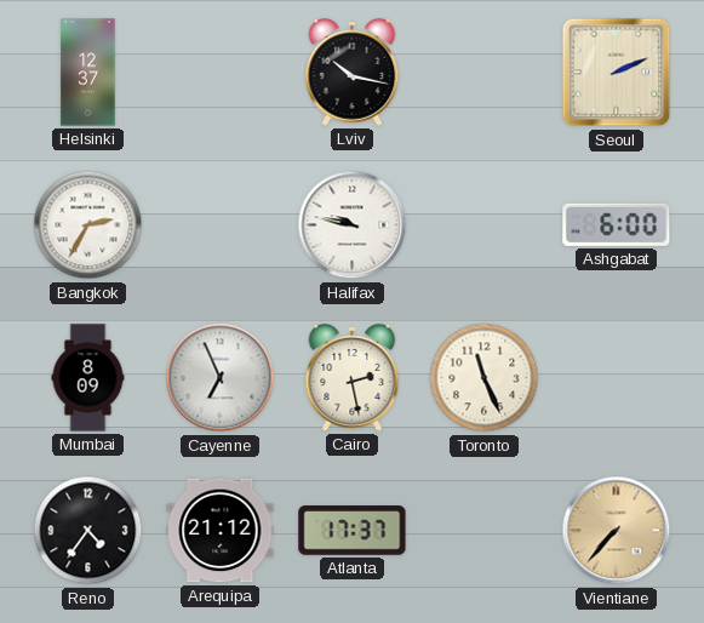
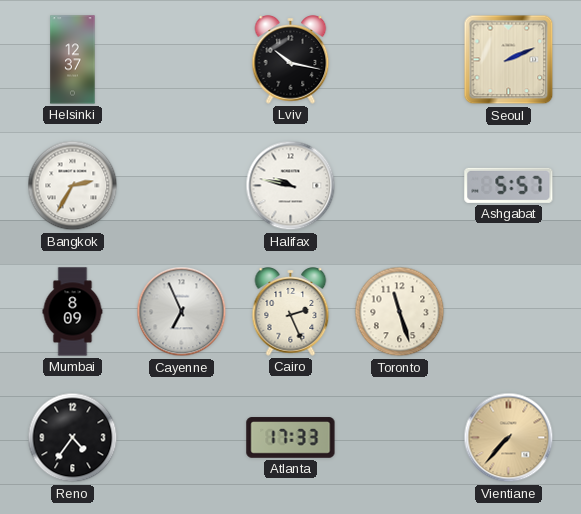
Ashgabat: 6:00 -> 5:57 (509, 185)
Cairo: 2:28 -> 2:26 (291, 312)
Toronto: 11:26 -> 11:27 (400, 312)
Arequipa: 21:12 -> none (221, 531)
Atlanta: 17:37 -> 17:33 (291, 438)
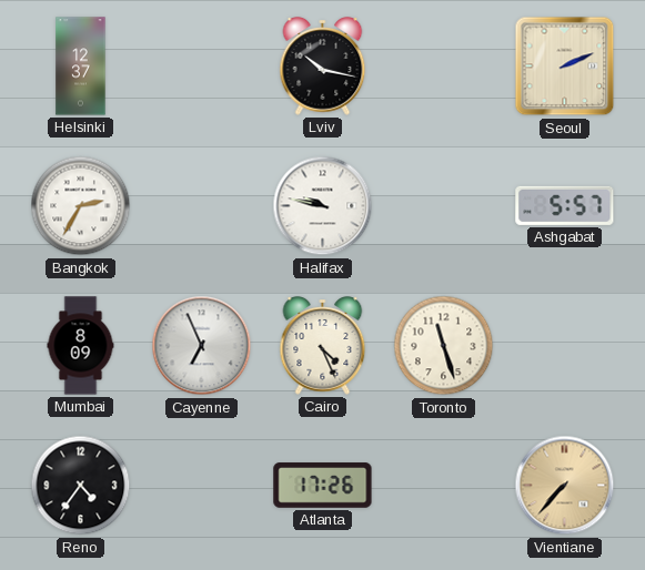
Cairo: 2:26 -> 4:26 (323, 346)
Atlanta: 17:33 -> 17:26 (323, 486)
